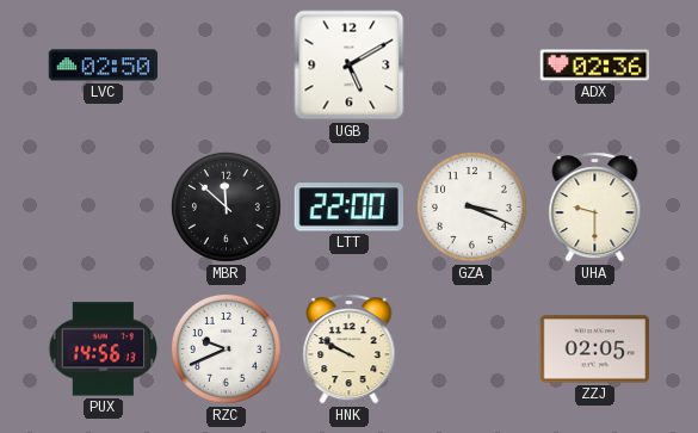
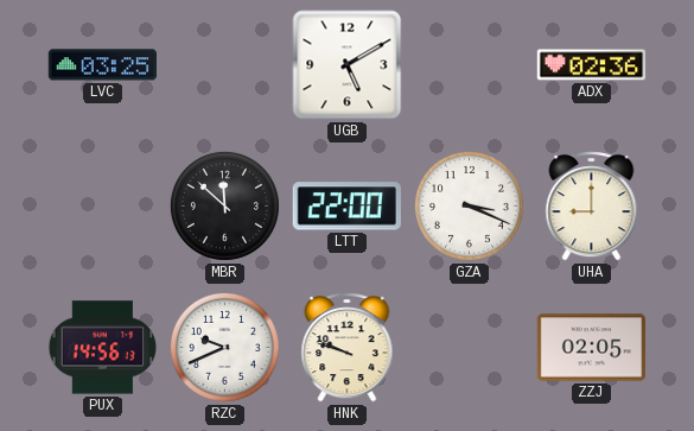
LVC: 02:50 -> 03:25 (102, 65)
UHA: 9:30 -> 9:00 (592, 207)
HNK: 9:50 -> 9:48 (348, 348)
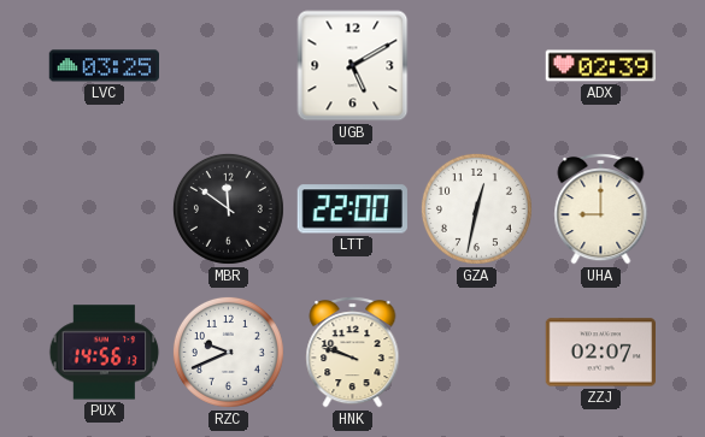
ADX: 02:36 -> 02:39 (601, 66)
MBR: 11:52 -> 11:51 (228, 208)
GZA: 3:19 -> 12:32 (476, 208)
ZZJ: 02:05 -> 02:07 (601, 353)
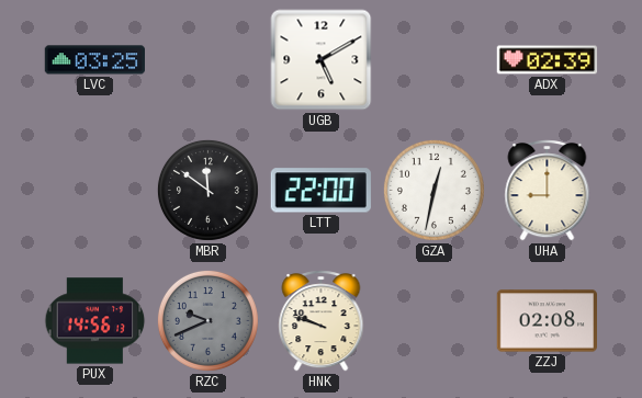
RZC dial: white -> grey (207, 320)
ZZJ: 02:07 -> 02:08 (548, 321)
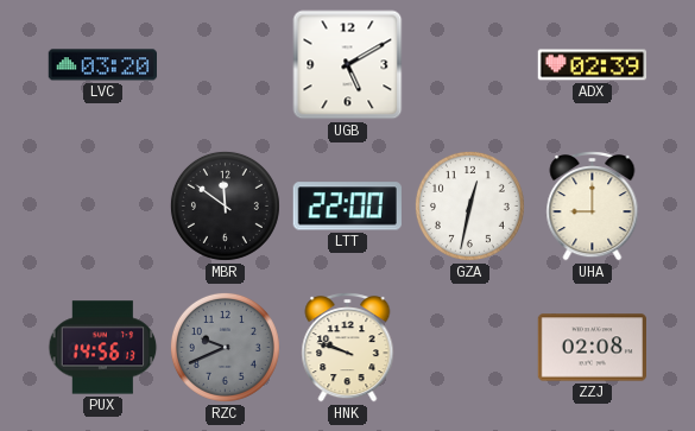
LVC: 03:25 -> 03:20 (102, 65)
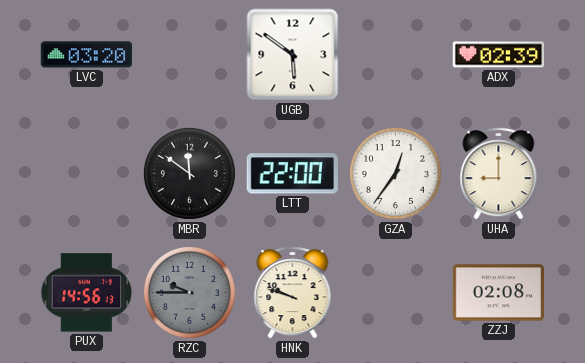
UGB: 5:10 -> 5:51 (293, 55)
GZA: 12:32 -> 12:36 (395, 173)
RZC: 9:41 -> 9:45 (189, 292)
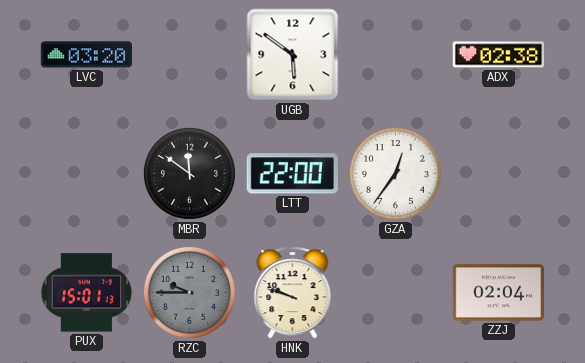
ADX: 02:39 -> 02:38 (499, 55)
UHA: 9:00 -> none (499, 174)
PUX: 14:56 -> 15:01 (87, 293)
ZZJ: 02:08 -> 02:04 (499, 293)
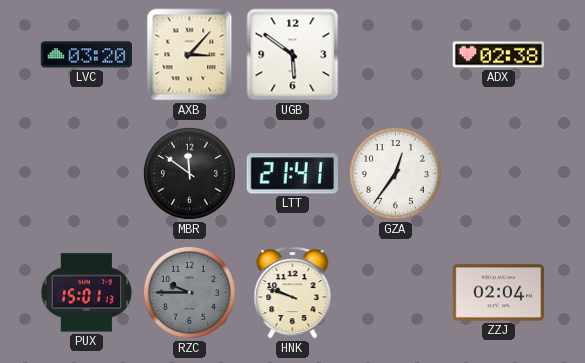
AXB: none -> 3:07 (190, 55)
LTT: 22:00 -> 21:41 (292, 174)
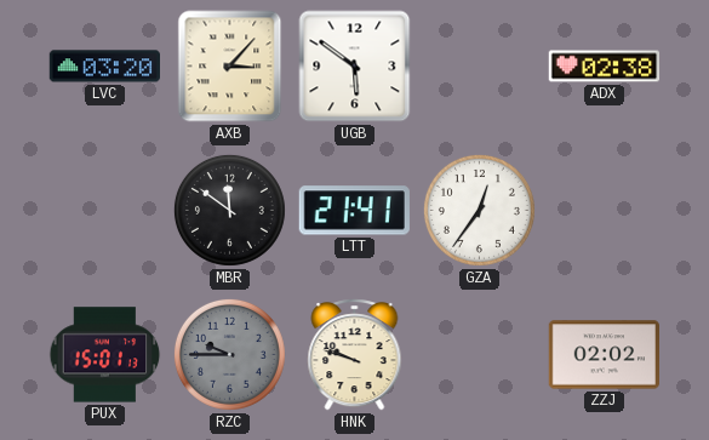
ZZJ: 02:04 -> 02:02 (605, 355)
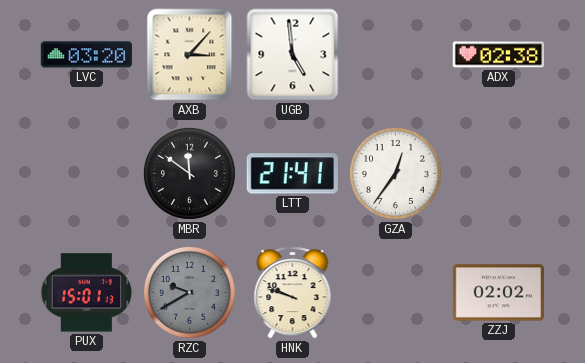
UGB: 5:51 -> 4:59 (293, 55)
RZC: 9:45 -> 9:40 (189, 292)
